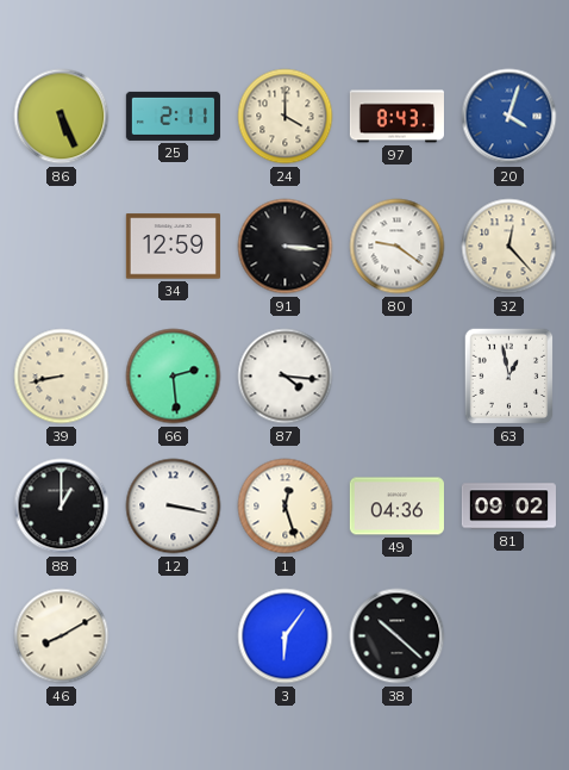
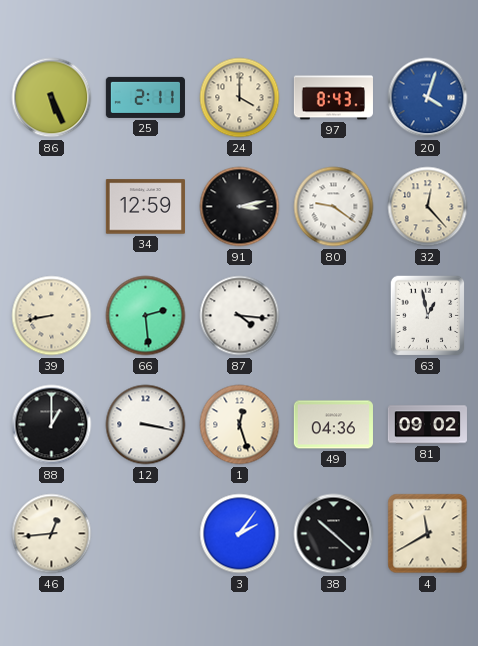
91: 3:16 -> 3:13 (240, 207)
46: 8:10 -> 12:44 (52, 534)
3: 6:06 -> 2:06 (240, 534)
4: none -> 11:40 (428, 534)
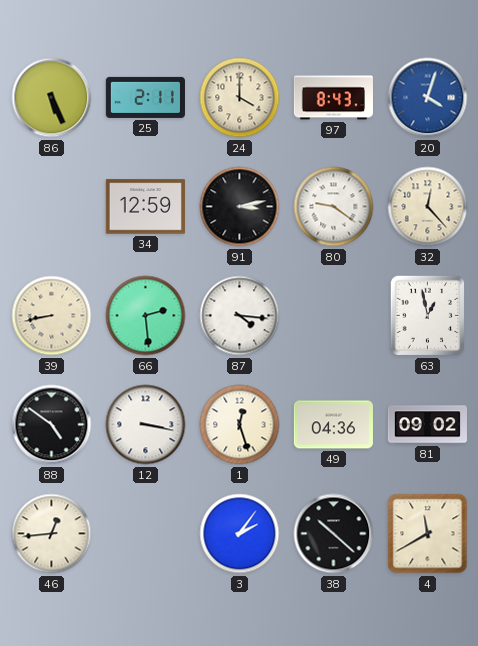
88: 1:00 -> 4:51 (52, 425)
